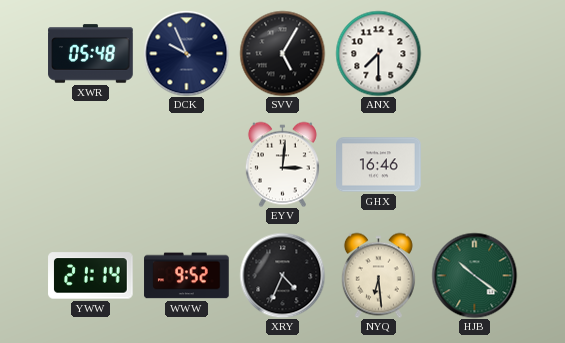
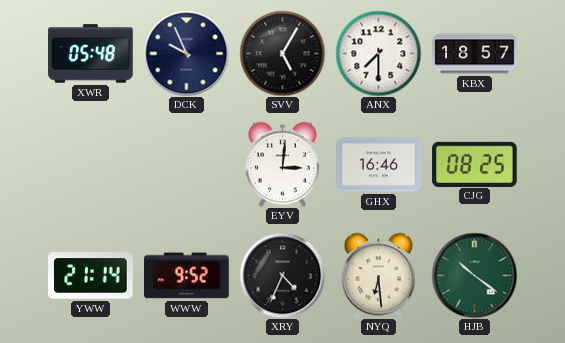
KBX: none -> 18:57 (475, 54)
CJG: none -> 08:25 (475, 164)
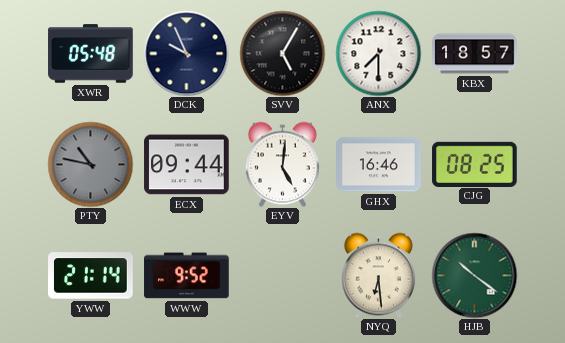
PTY: none -> 10:47 (90, 164)
ECX: none -> 09:44 (187, 165)
EYV: 3:01 -> 5:01 (282, 164)
XRY: 4:34 -> none (282, 275)
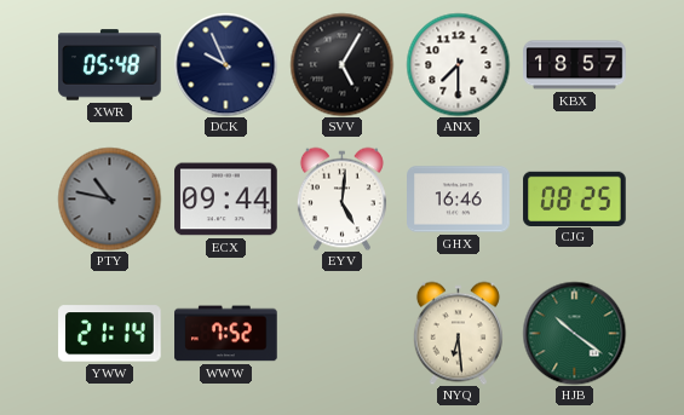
WWW: 9:52 -> 7:52 (226, 334)
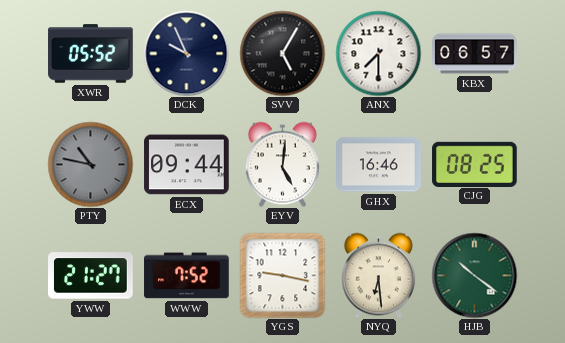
XWR: 05:48 -> 05:52 (91, 54)
KBX: 18:57 -> 06:57 (475, 54)
YWW: 21:14 -> 21:27 (91, 276)
YGS: none -> 9:17 (282, 275)
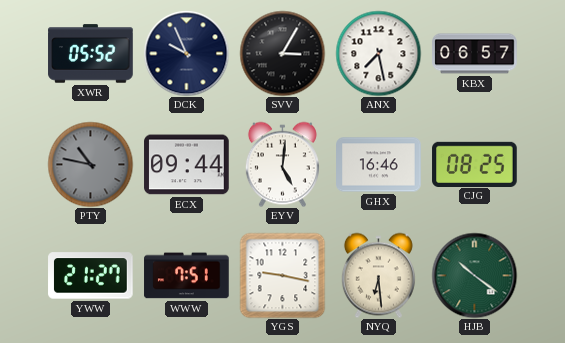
SVV: 5:05 -> 3:05 (282, 53)
ANX: 7:30 -> 7:28 (378, 53)
WWW: 7:52 -> 7:51 (187, 276)
